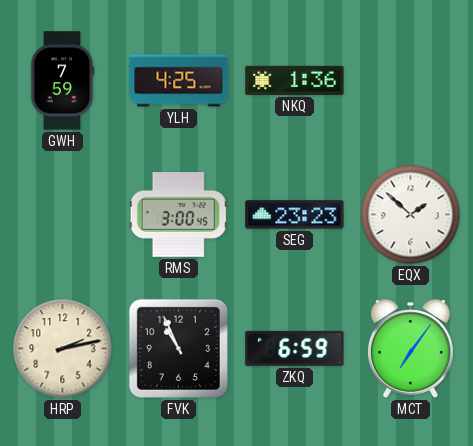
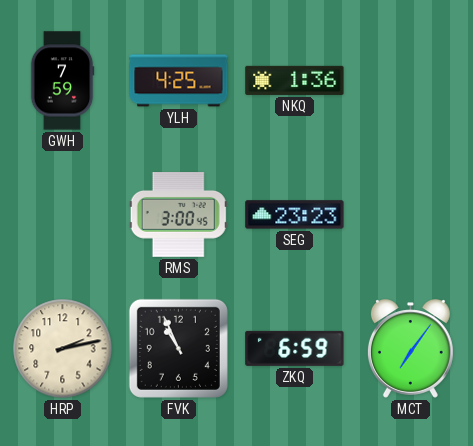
EQX: 1:52 -> none (411, 215)
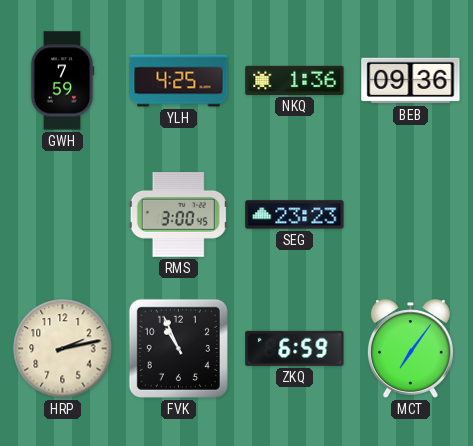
BEB: none -> 09:36 (411, 81)
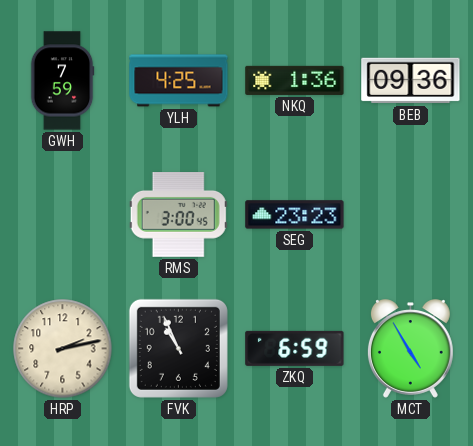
MCT: 7:06 -> 4:55 (410, 349)
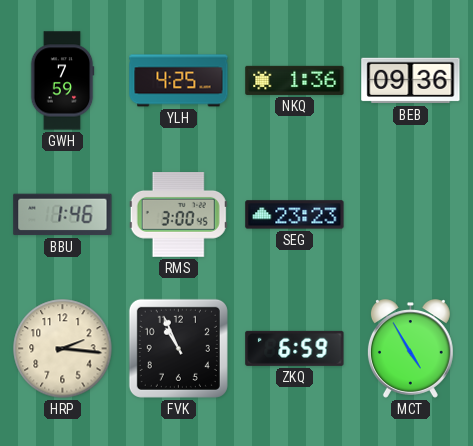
BBU: none -> 1:46 (63, 215)
HRP: 2:13 -> 2:16 (63, 349)
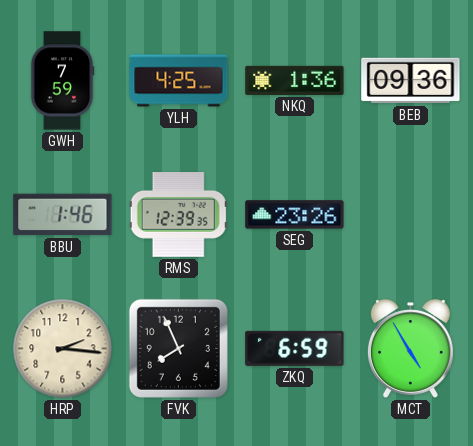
RMS: 3:00 -> 12:39 (178, 215)
SEG: 23:23 -> 23:26 (295, 215)
FVK: 10:56 -> 7:56 (178, 348)
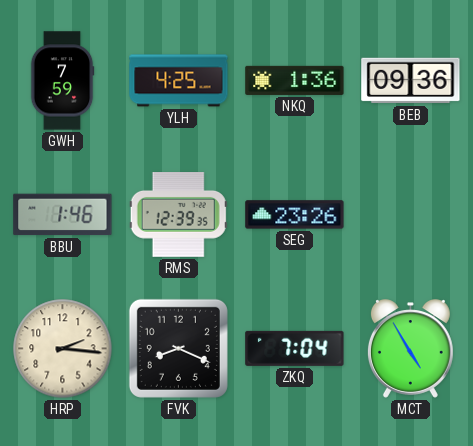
FVK: 7:56 -> 8:19 (178, 348)
ZKQ: 6:59 -> 7:04 (295, 348)
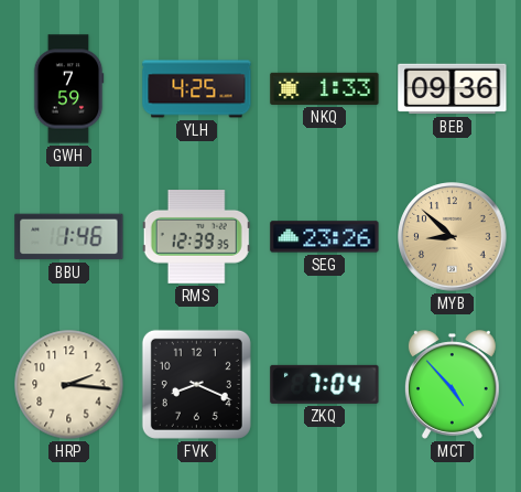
NKQ: 1:36 -> 1:33 (325, 88)
MYB: none -> 8:52 (453, 237)
MCT: 4:55 -> 4:53 (452, 385)
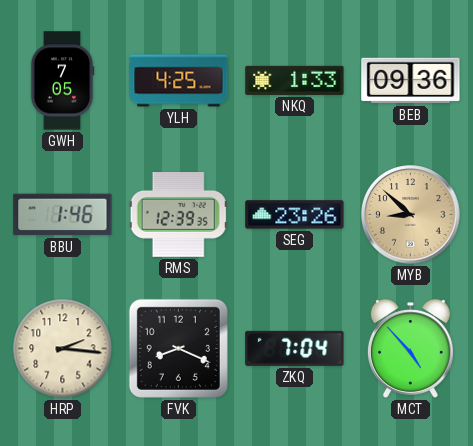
GWH: 7:59 -> 7:05 (62, 81)
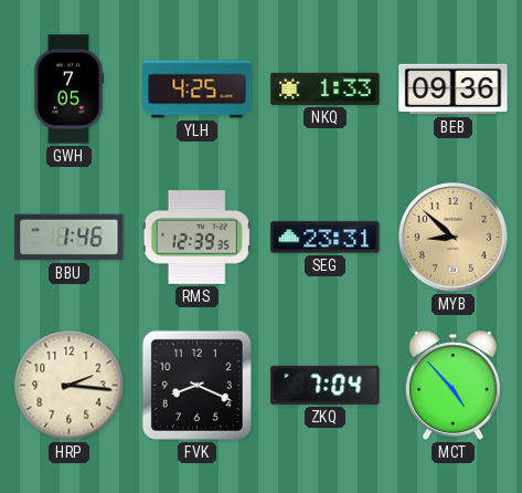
SEG: 23:26 -> 23:31 (326, 238)
